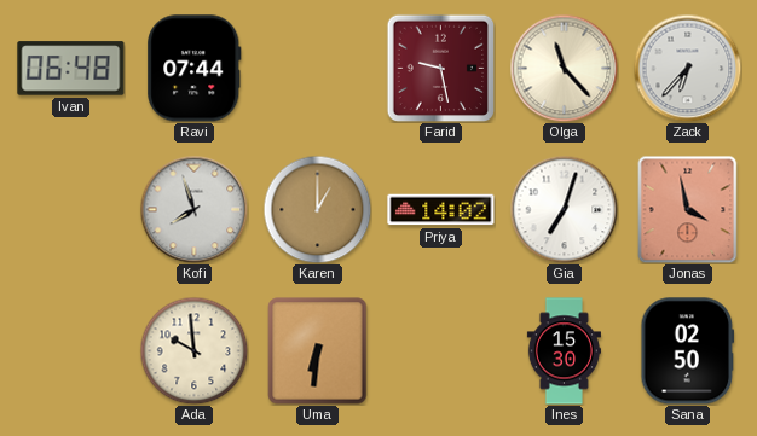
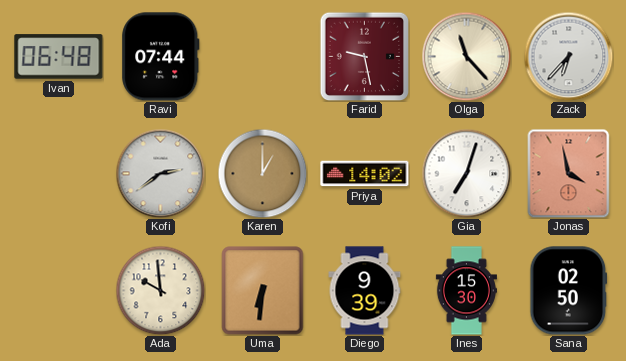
Kofi: 7:57 -> 2:39 (160, 173)
Diego: none -> 9:39 (365, 291)
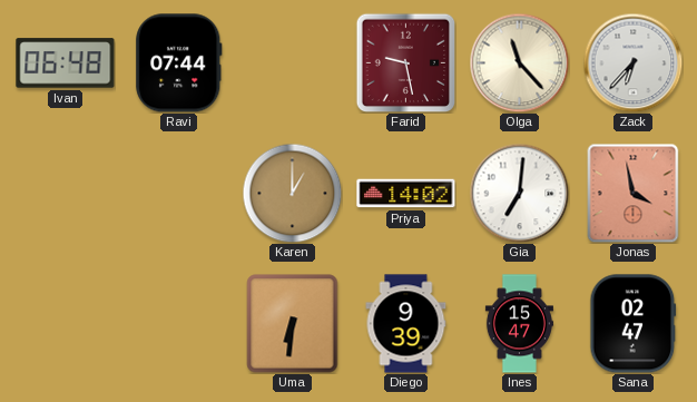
Kofi: 2:39 -> none (160, 173)
Gia: 7:03 -> 7:01 (519, 193)
Ada: 9:59 -> none (160, 290)
Ines: 15:30 -> 15:47 (519, 324)
Sana: 02:50 -> 02:47 (634, 324)
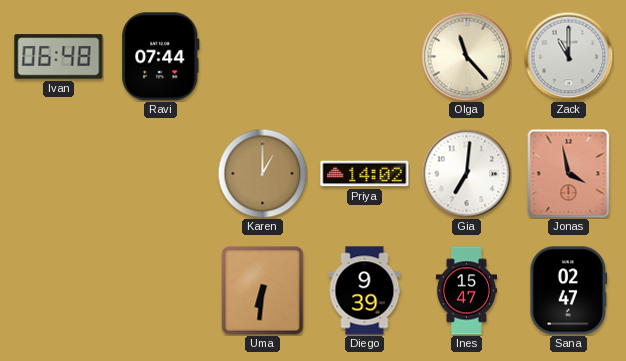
Farid: 9:28 -> none (405, 62)
Zack: 6:37 -> 11:00 (568, 56)
